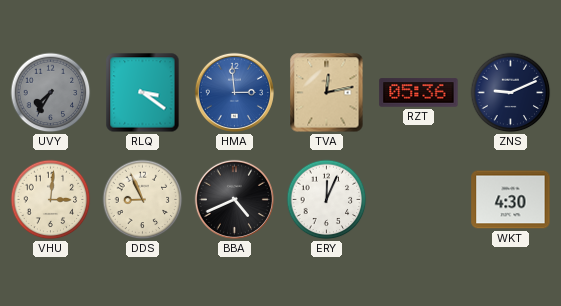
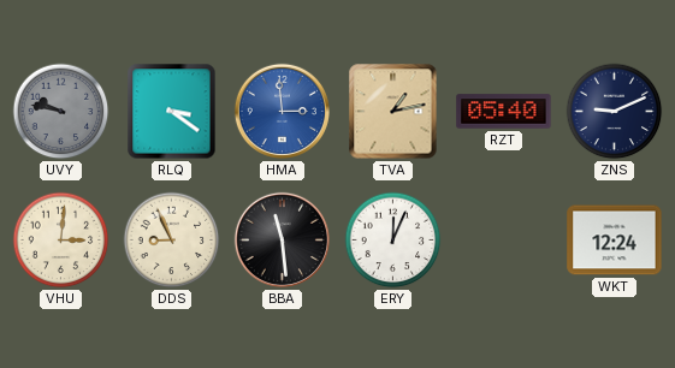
UVY: 7:35 -> 9:47 (61, 112)
TVA: 12:13 -> 1:13 (393, 112)
RZT: 05:36 -> 05:40 (504, 112)
BBA: 4:41 -> 11:29 (282, 239)
WKT: 4:30 -> 12:24 (615, 241)
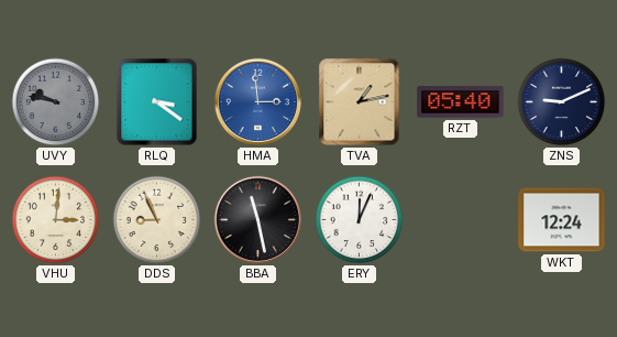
BBA: 11:29 -> 11:28 (257, 219)
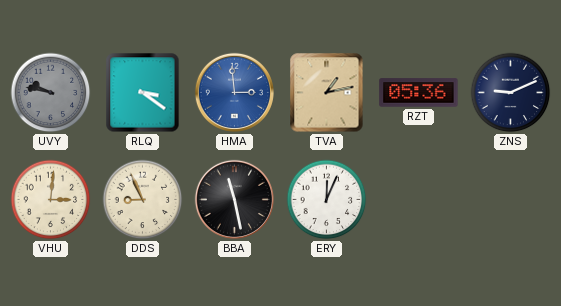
RZT: 05:40 -> 05:36 (419, 93)
WKT: 12:24 -> none (562, 220)
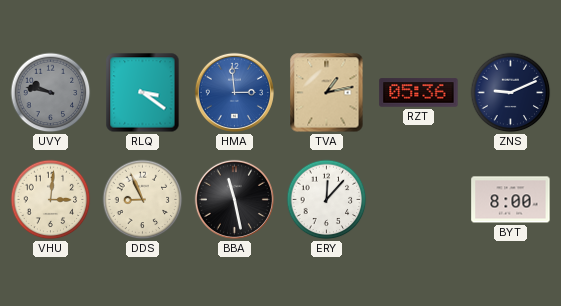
ERY: 12:04 -> 12:07 (327, 200)
BYT: none -> 8:00 (511, 200)
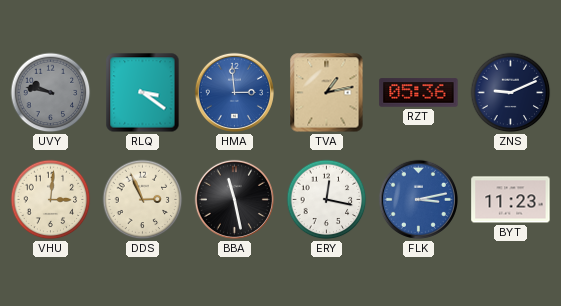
DDS: 8:56 -> 2:56 (143, 200)
ERY: 12:07 -> 12:17 (327, 200)
FLK: none -> 3:13 (418, 199)
BYT: 8:00 -> 11:23 (511, 200)
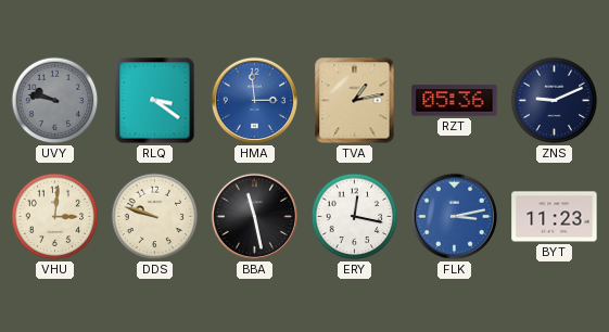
DDS: 2:56 -> 9:48 (155, 217)
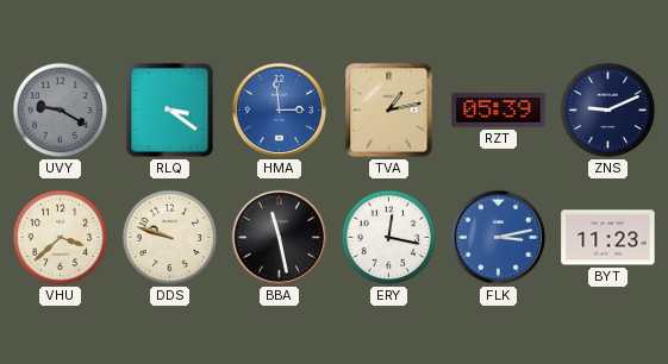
UVY: 9:47 -> 9:20 (61, 111)
RZT: 05:36 -> 05:39 (499, 111)
VHU: 3:01 -> 3:38 (61, 238)
